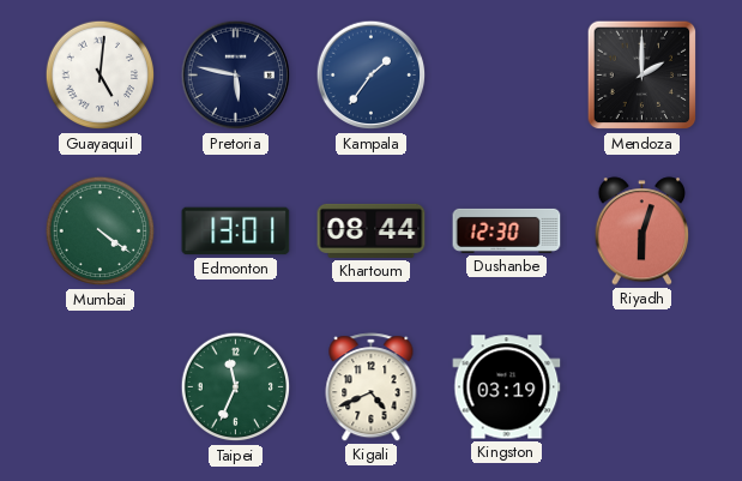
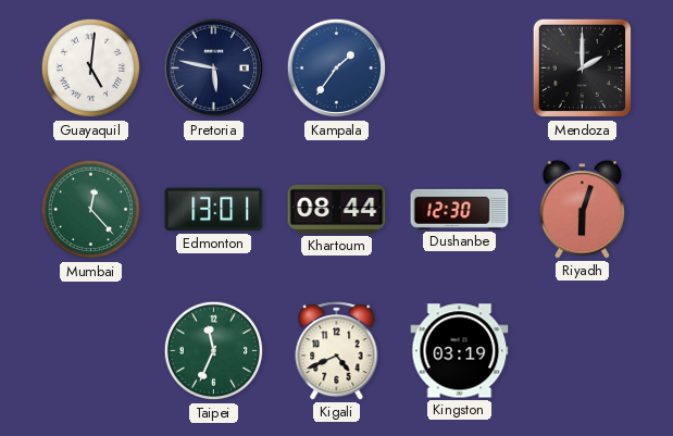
Mumbai: 4:21 -> 12:23 (91, 210)
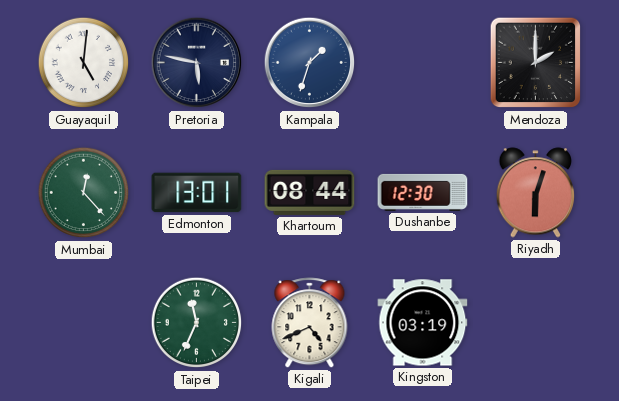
Kampala: 1:36 -> 1:33 (310, 63)
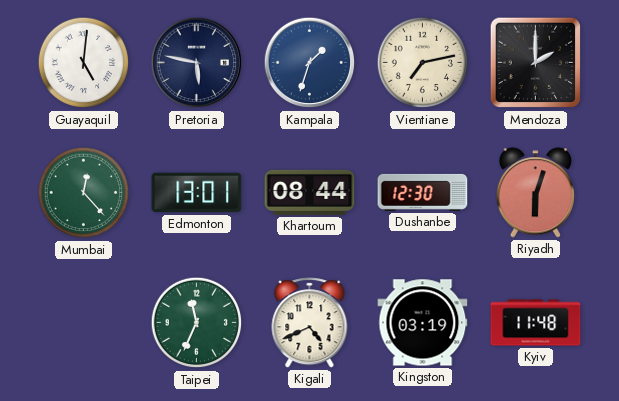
Vientiane: none -> 7:13 (423, 63)
Kyiv: none -> 11:48 (536, 323)
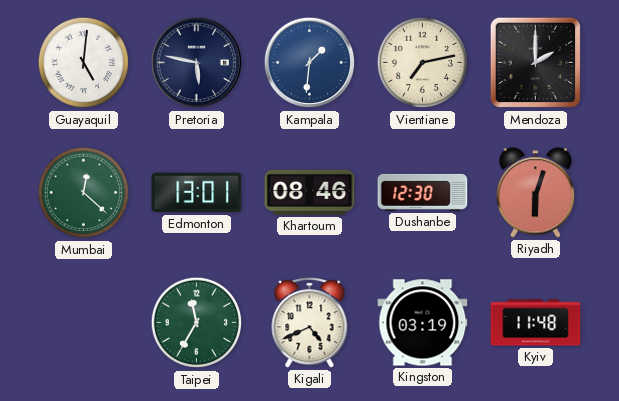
Kampala: 1:33 -> 1:31 (310, 63)
Mumbai: 12:23 -> 12:22 (84, 193)
Khartoum: 08:44 -> 08:46 (310, 192)
Taipei: 11:34 -> 11:35 (197, 323)
